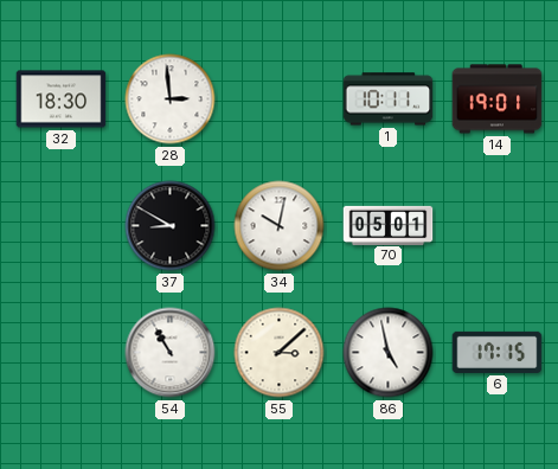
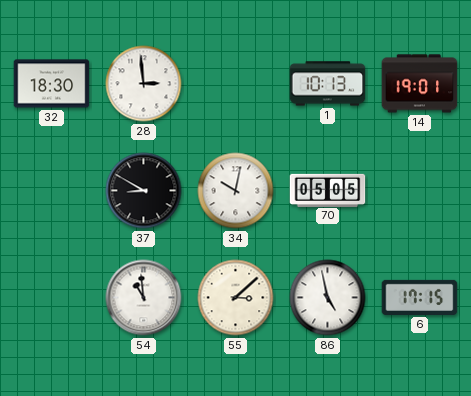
1: 10:11 -> 10:13 (328, 84)
70: 05:01 -> 05:05 (328, 190)
54: 10:55 -> 10:59 (144, 298)
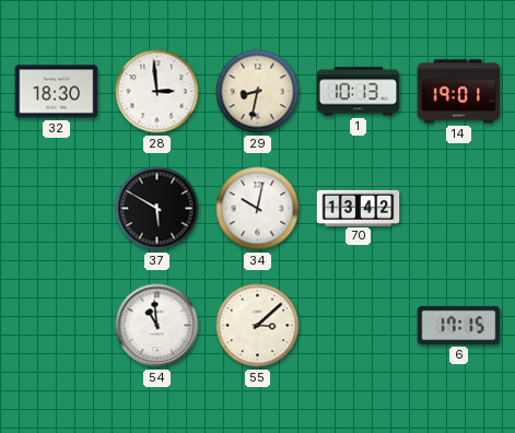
29: none -> 8:32 (258, 92)
37: 8:50 -> 5:50 (157, 209)
70: 05:05 -> 13:42 (359, 208)
86: 4:58 -> none (328, 298)
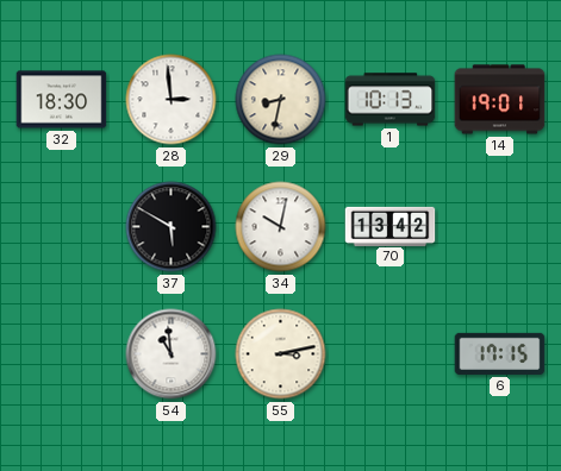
55: 3:08 -> 3:13 (281, 354)
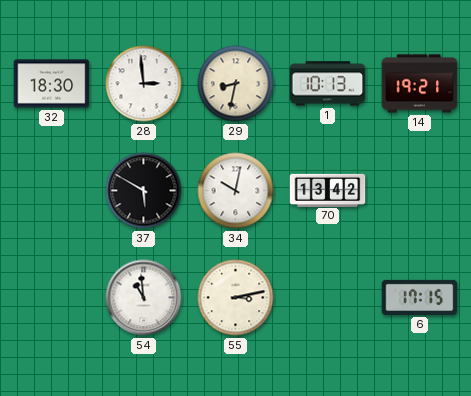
14: 19:01 -> 19:21 (420, 84)
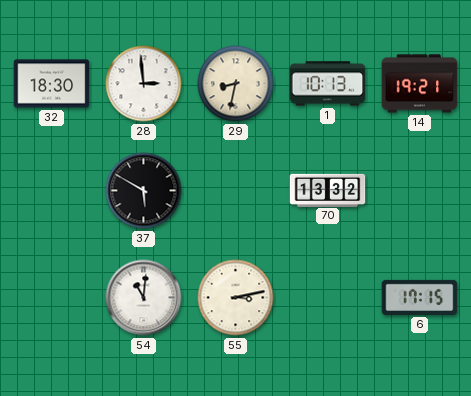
34: 10:02 -> none (236, 191)
70: 13:42 -> 13:32 (328, 190)
54: 10:59 -> 11:01 (144, 298)
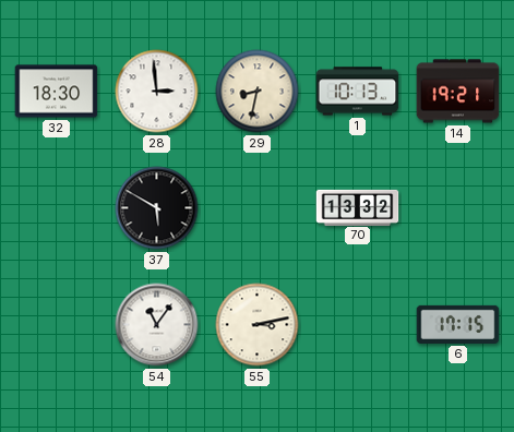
54: 11:01 -> 11:06 (157, 325)
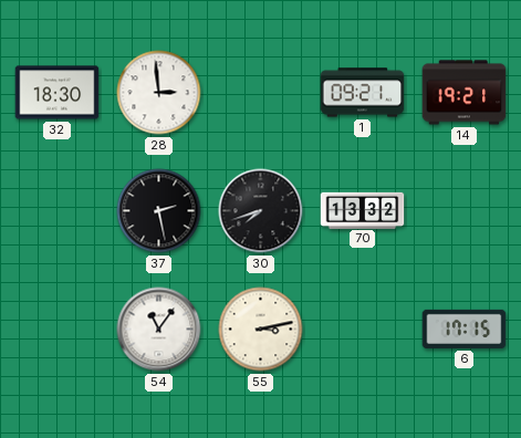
29: 8:32 -> none (258, 92)
1: 10:13 -> 09:21 (363, 93)
37: 5:50 -> 2:28 (159, 211)
30: none -> 7:42 (261, 211)
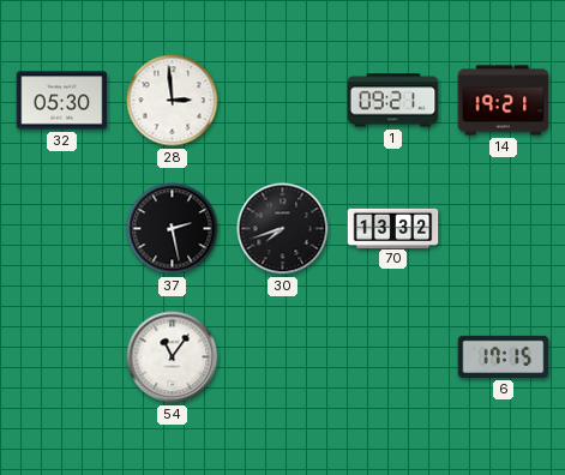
32: 18:30 -> 05:30 (62, 101)
55: 3:13 -> none (261, 330)
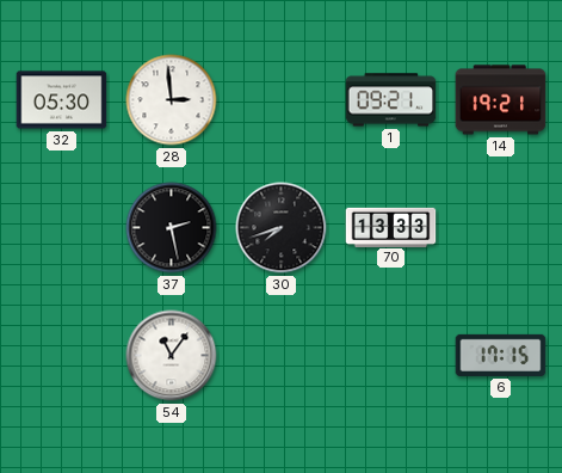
70: 13:32 -> 13:33 (391, 227)
